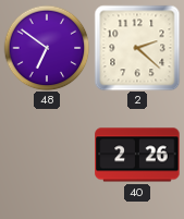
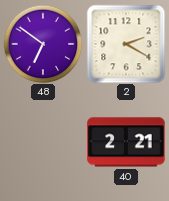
2: 2:22 -> 2:20 (126, 44)
40: 2:26 -> 2:21 (126, 142)
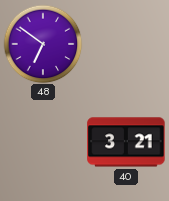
2: 2:20 -> none (126, 44)
40: 2:21 -> 3:21 (126, 142)
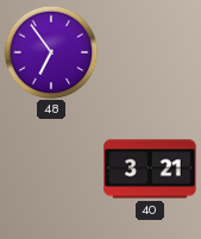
48: 6:51 -> 6:54 (51, 52)
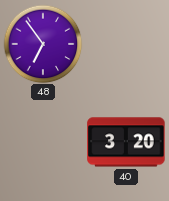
40: 3:21 -> 3:20 (126, 142)
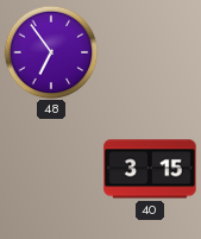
40: 3:20 -> 3:15 (150, 169)
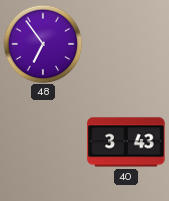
40: 3:15 -> 3:43 (126, 142)
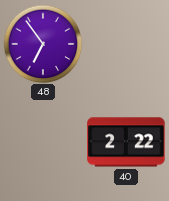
40: 3:43 -> 2:22 (126, 142)
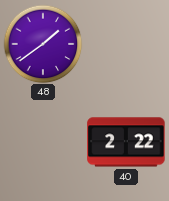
48: 6:54 -> 1:39 (43, 44)
